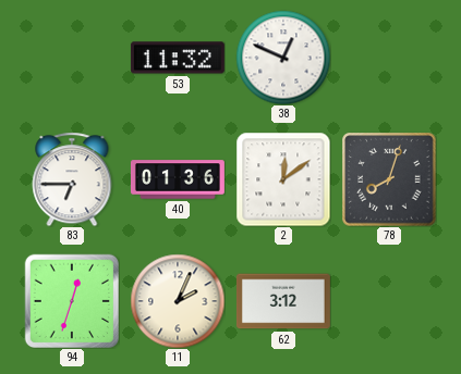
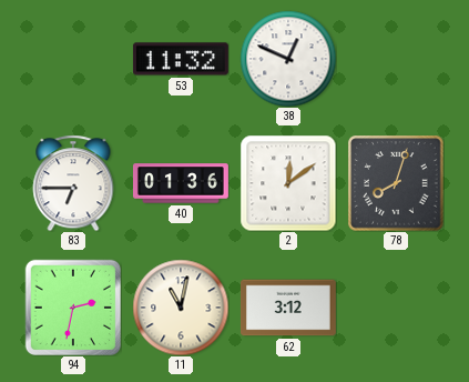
94: 12:33 -> 2:32 (72, 306)
11: 2:04 -> 11:02 (181, 308)
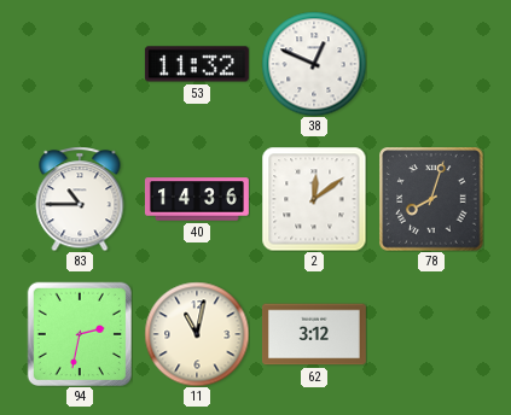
83: 6:45 -> 10:45 (80, 199)
40: 01:36 -> 14:36 (197, 199)
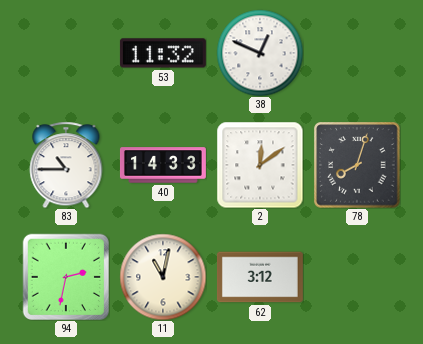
40: 14:36 -> 14:33 (163, 165)
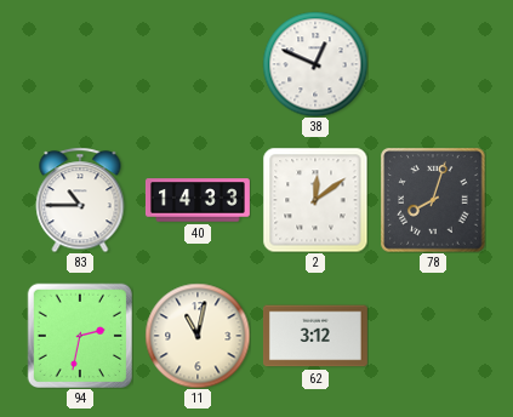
53: 11:32 -> none (163, 53)
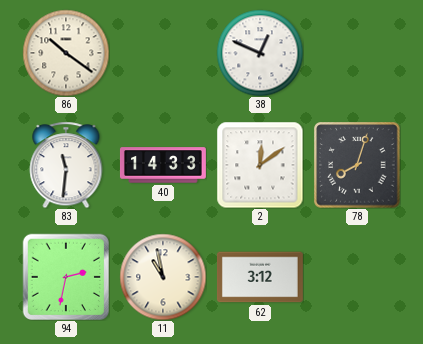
86: none -> 10:21 (66, 53)
83: 10:45 -> 11:31 (66, 165)
11: 11:02 -> 10:58 (163, 277)
